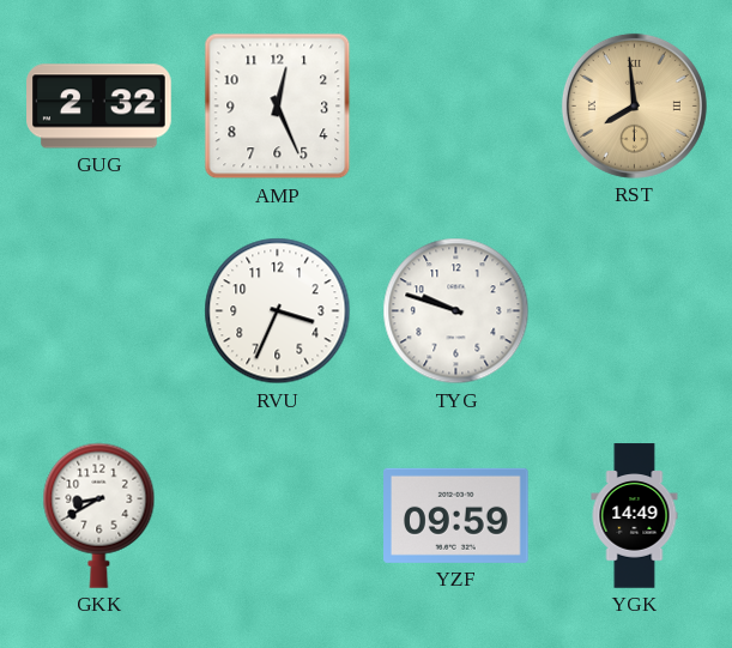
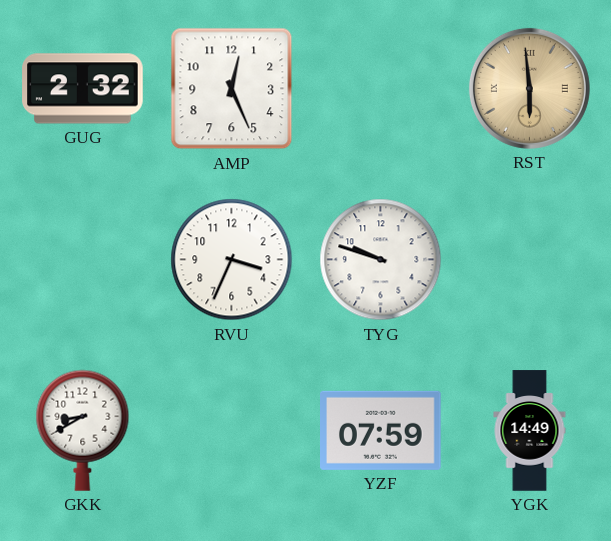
RST: 7:59 -> 5:59 (529, 88)
YZF: 09:59 -> 07:59 (381, 430)
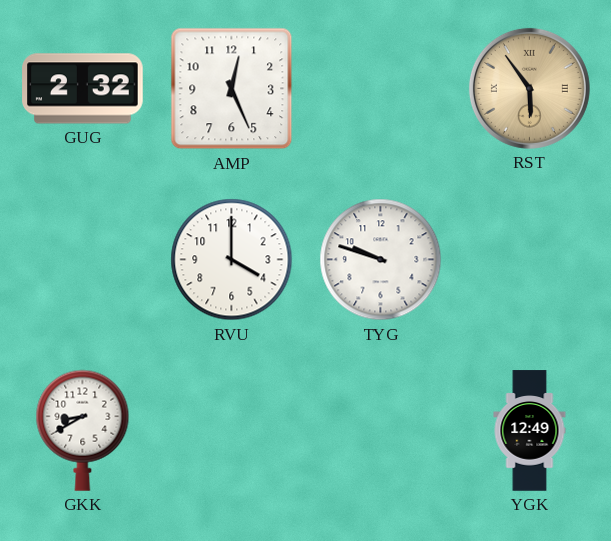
RST: 5:59 -> 5:54 (529, 88)
RVU: 3:34 -> 4:00 (232, 260)
YZF: 07:59 -> none (381, 430)
YGK: 14:49 -> 12:49 (530, 431)
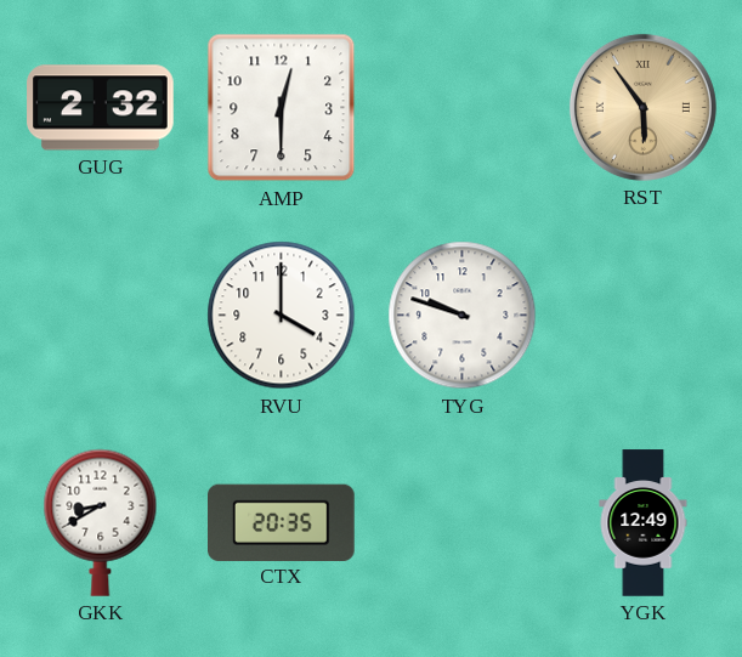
AMP: 12:26 -> 12:30 (282, 108)
CTX: none -> 20:35 (282, 522)
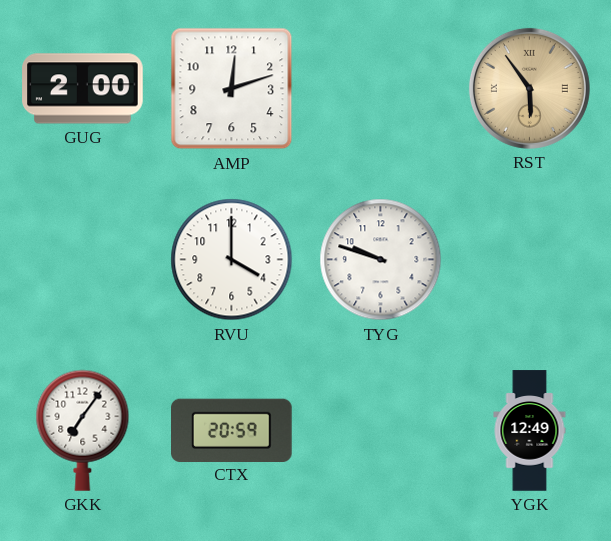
GUG: 2:32 -> 2:00 (83, 89)
AMP: 12:30 -> 12:12 (232, 89)
GKK: 8:40 -> 7:06 (83, 430)
CTX: 20:35 -> 20:59 (232, 430)
